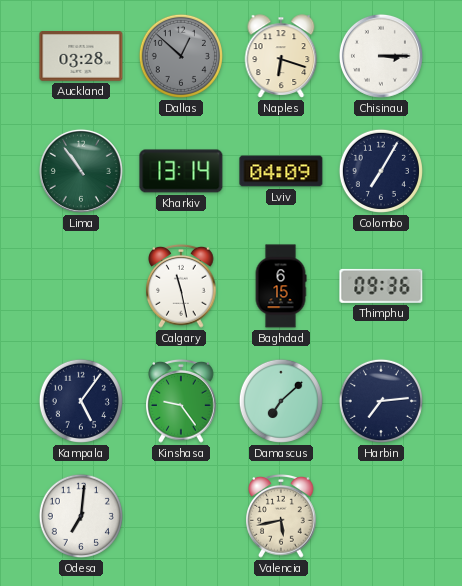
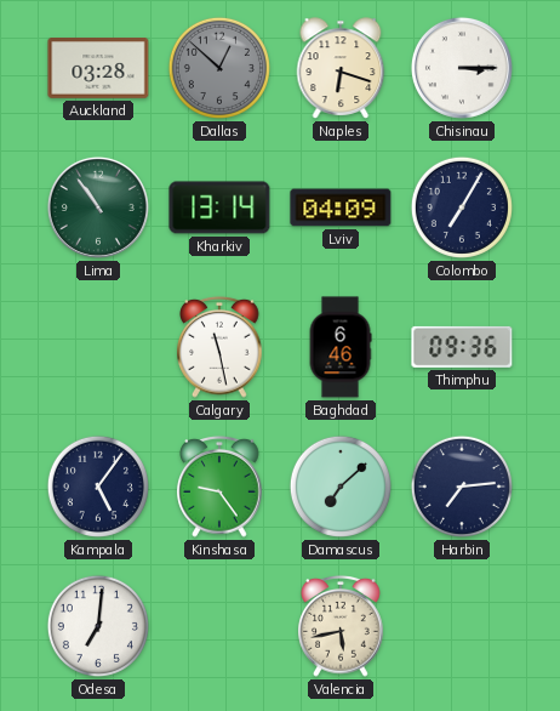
Baghdad: 6:15 -> 6:46 (341, 347)
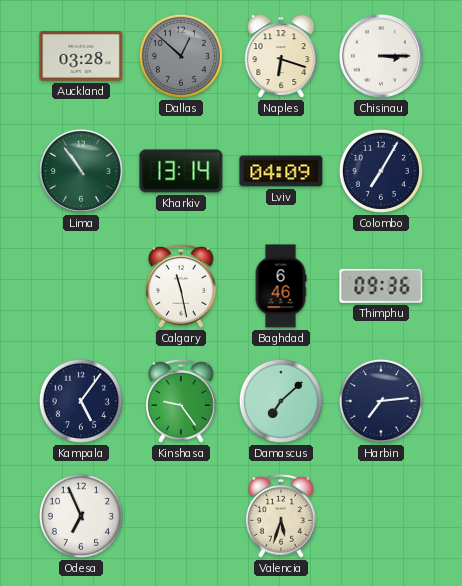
Odesa: 7:01 -> 6:56 (81, 516)
Valencia: 5:43 -> 5:33 (281, 516)
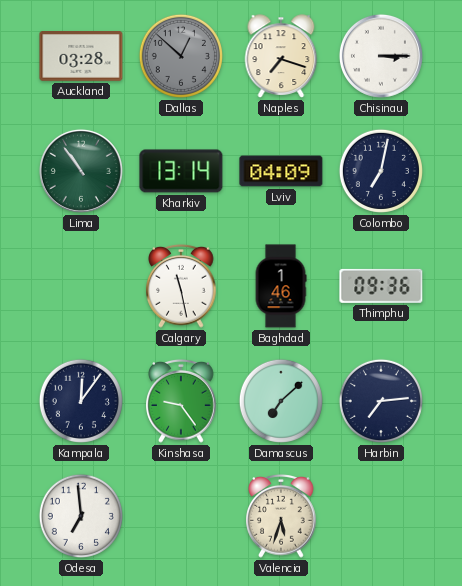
Naples: 6:18 -> 7:18 (281, 56)
Colombo: 7:05 -> 7:02 (381, 171)
Baghdad: 6:46 -> 1:46 (281, 286)
Kampala: 5:06 -> 12:06 (81, 401)
Odesa: 6:56 -> 6:59 (81, 516)
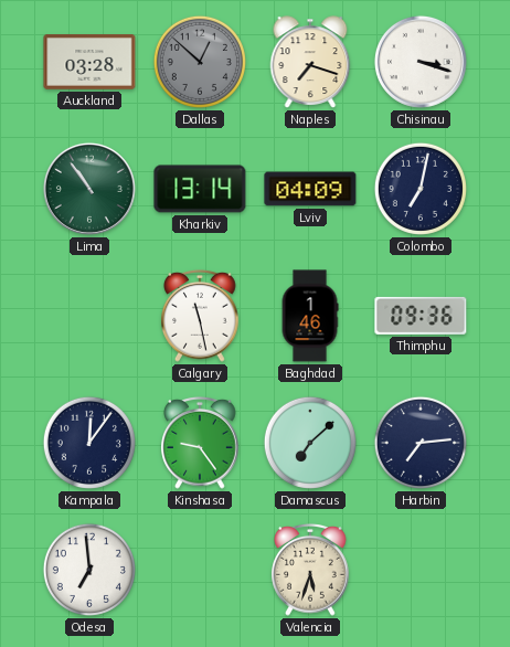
Chisinau: 3:15 -> 3:18 (421, 62)
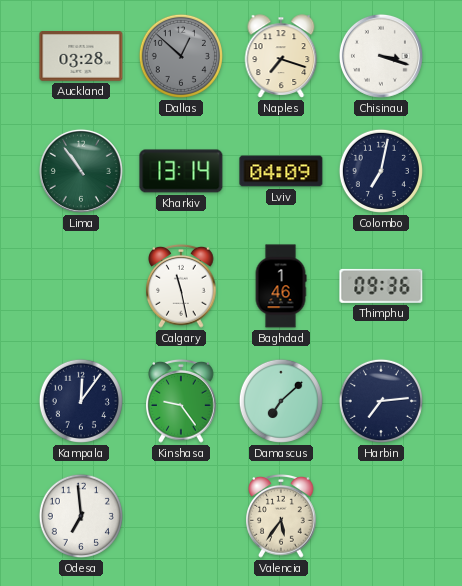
Valencia: 5:33 -> 5:36 (281, 516)
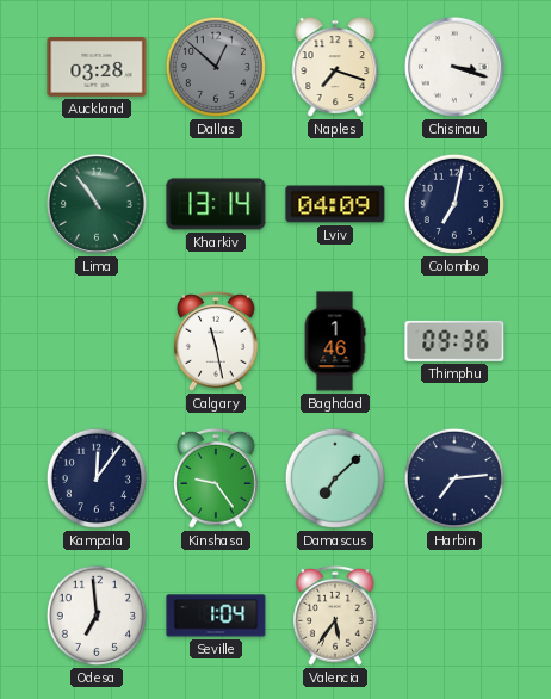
Seville: none -> 1:04 (216, 616)
